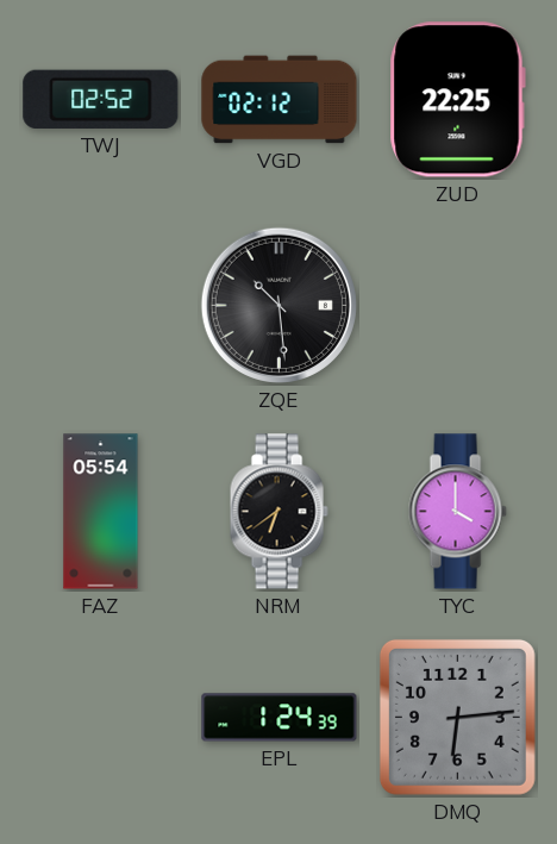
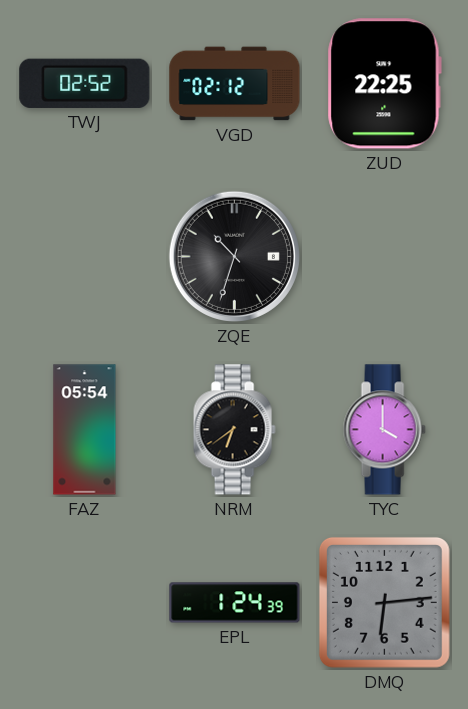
ZQE: 10:29 -> 10:33 (234, 256)
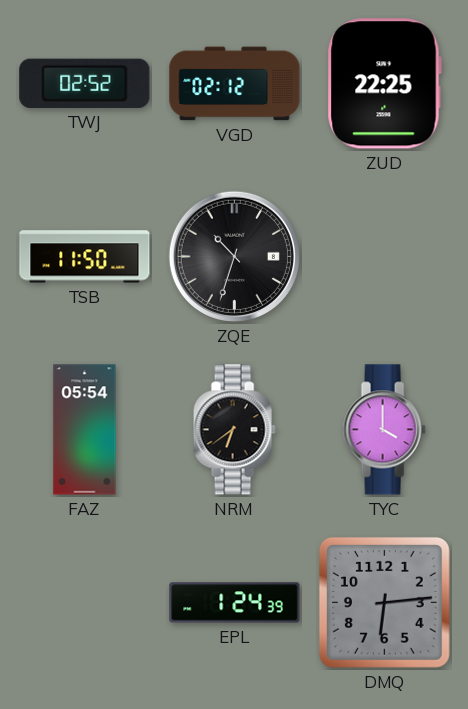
TSB: none -> 11:50 (85, 257)
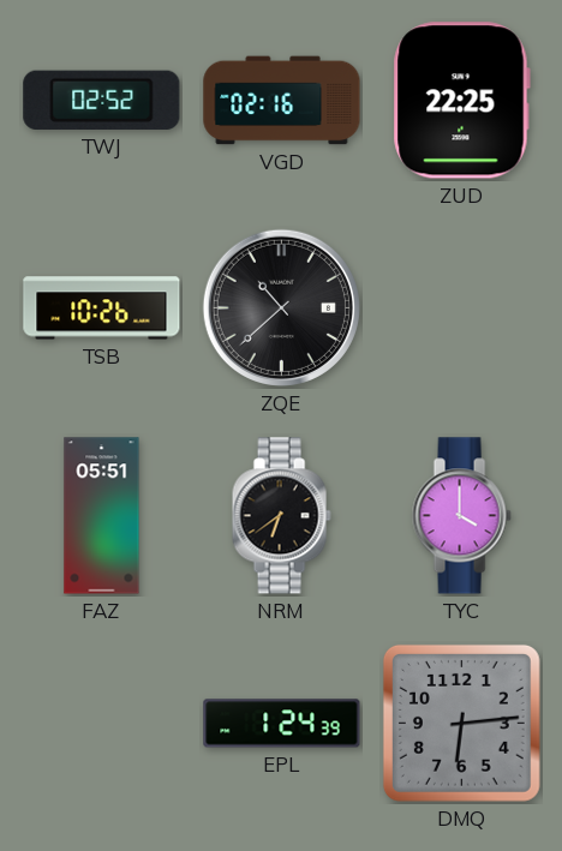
VGD: 02:12 -> 02:16 (282, 101)
TSB: 11:50 -> 10:26 (102, 308)
ZQE: 10:33 -> 10:38 (281, 307)
FAZ: 05:54 -> 05:51 (102, 516)
